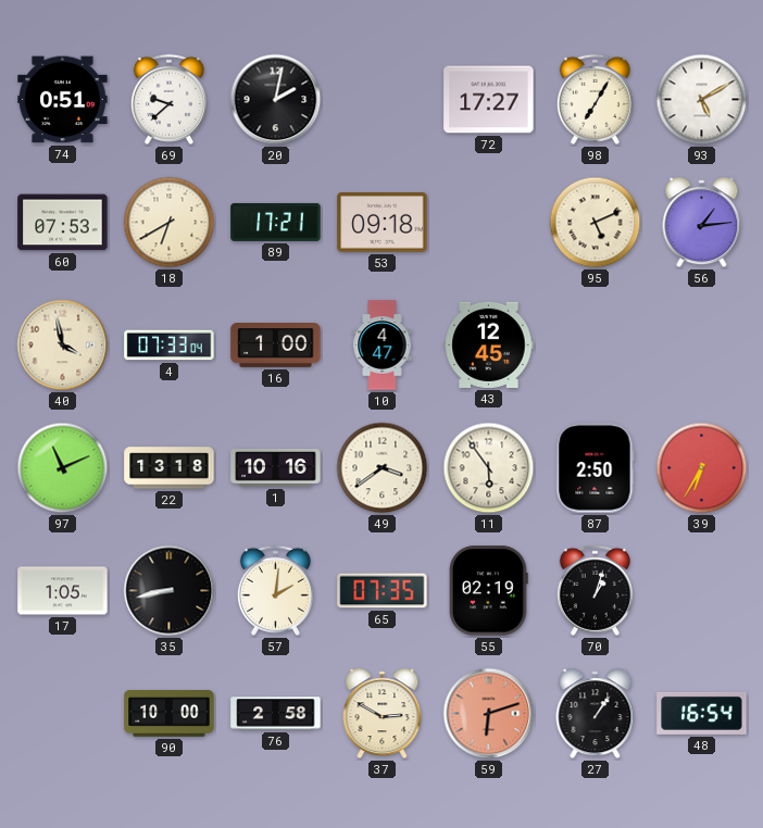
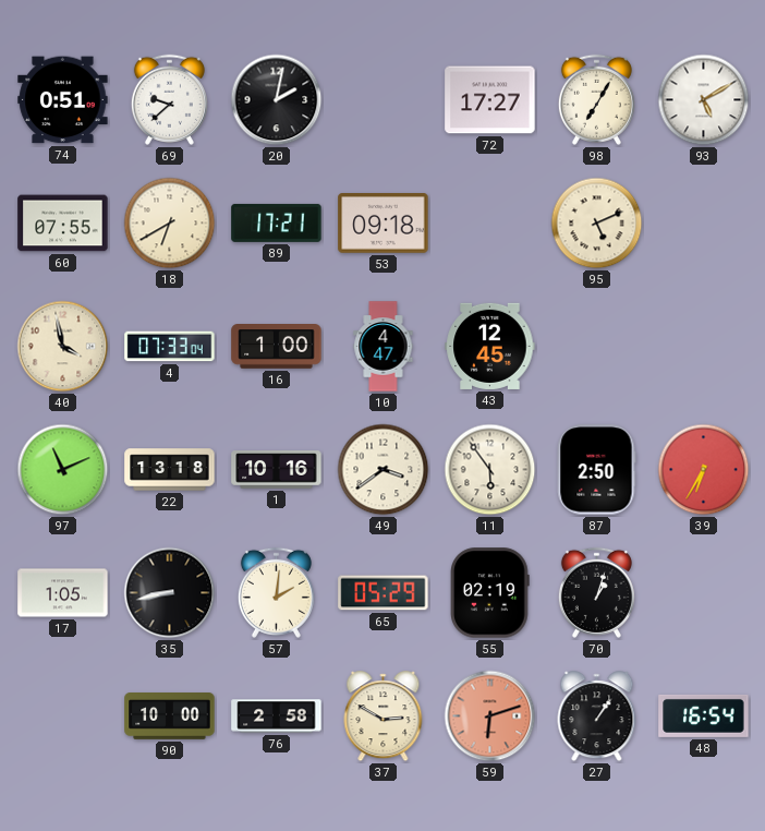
60: 07:53 -> 07:55 (63, 224)
56: 1:14 -> none (702, 223)
65: 07:35 -> 05:29 (384, 593)
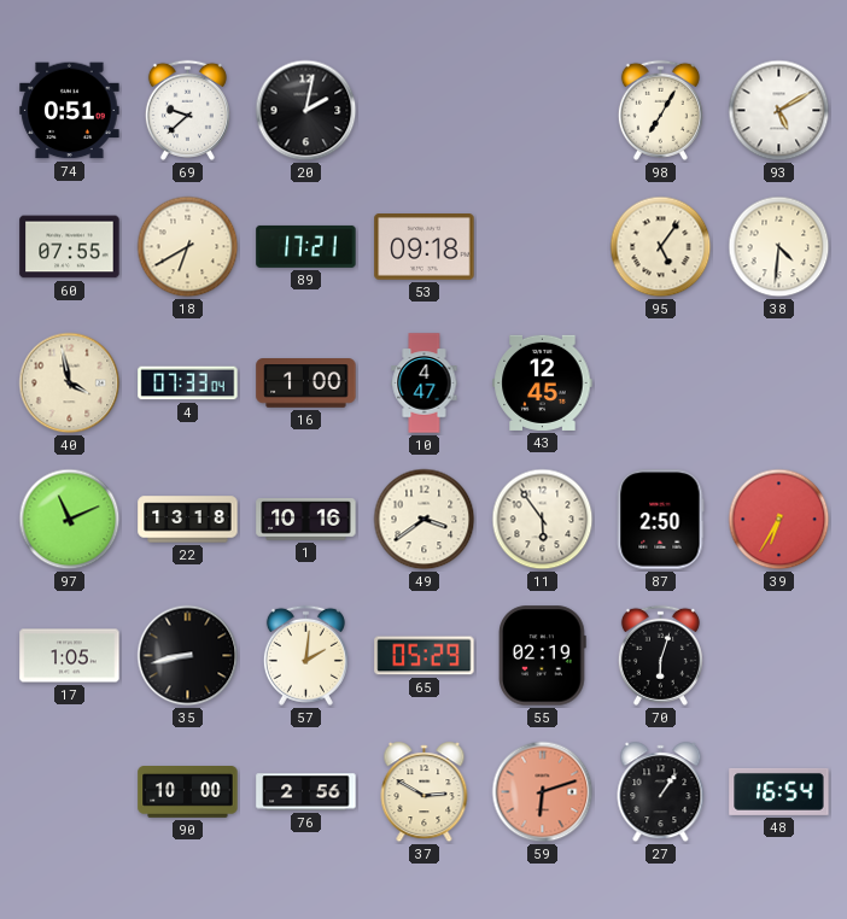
72: 17:27 -> none (490, 100)
95: 5:11 -> 5:06 (661, 247)
38: none -> 4:31 (779, 247)
70: 1:03 -> 6:03 (660, 655)
76: 2:58 -> 2:56 (306, 792)
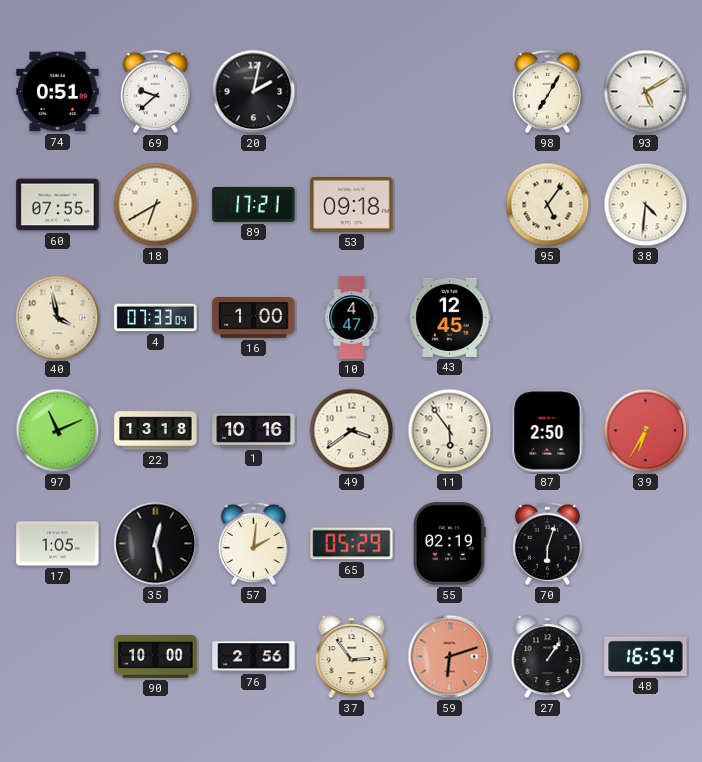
35: 8:43 -> 12:28 (156, 544)
37: 2:50 -> 2:54 (352, 657)
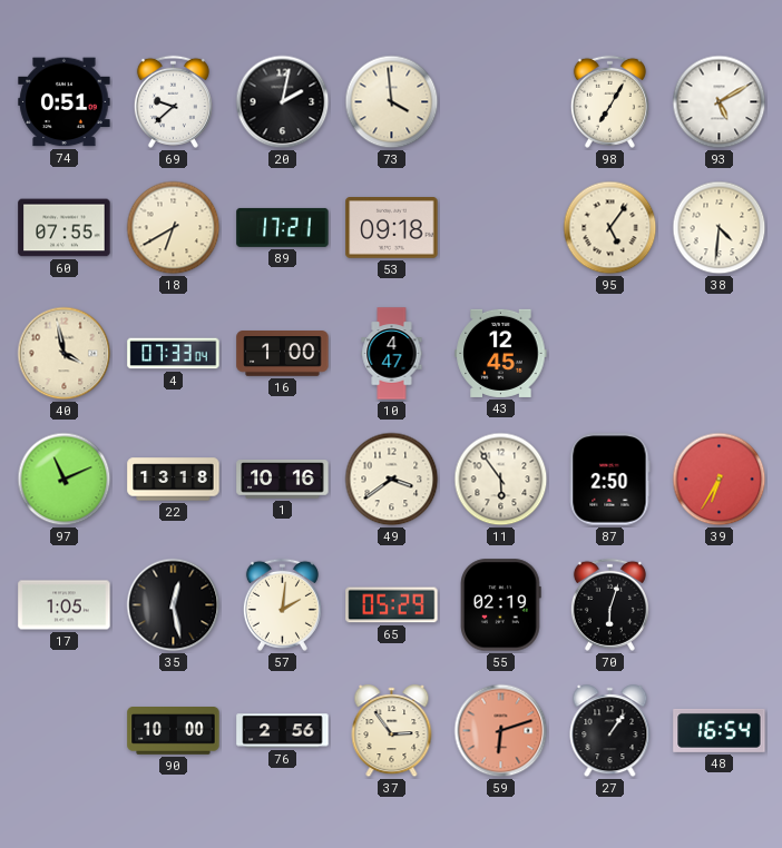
73: none -> 3:59 (392, 102)
